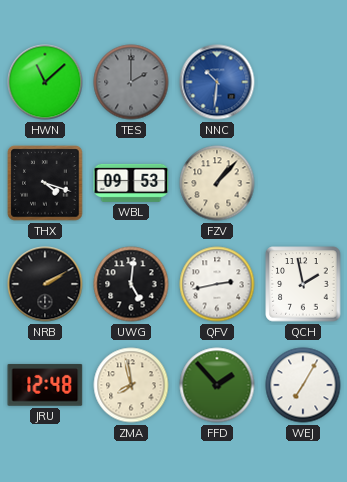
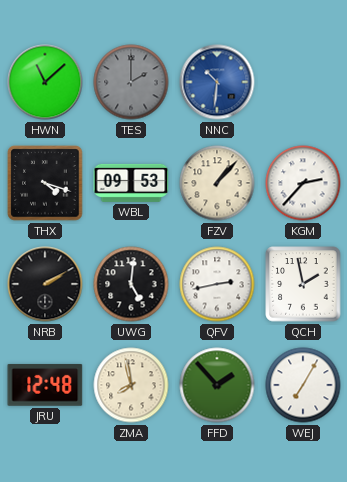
KGM: none -> 2:37 (303, 183)
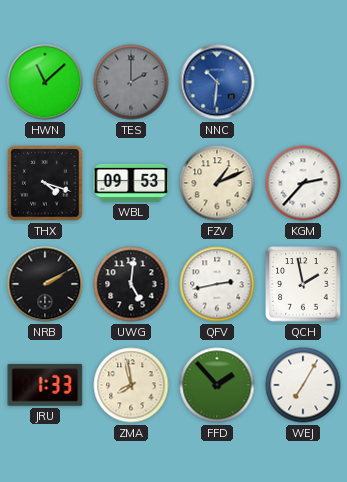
FZV: 1:07 -> 1:11 (217, 183)
JRU: 12:48 -> 1:33 (45, 385)
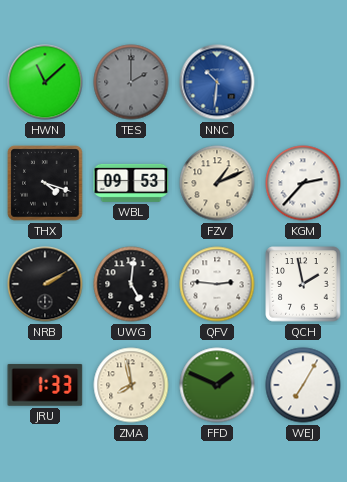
QFV: 2:43 -> 2:46 (217, 284)
FFD: 1:53 -> 1:49 (217, 385)
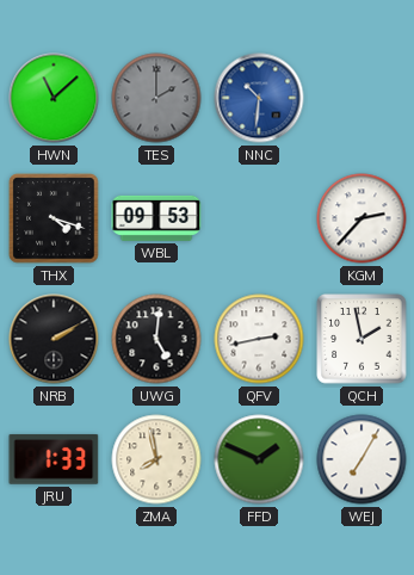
FZV: 1:11 -> none (217, 183)
QFV: 2:46 -> 2:43 (259, 339)
